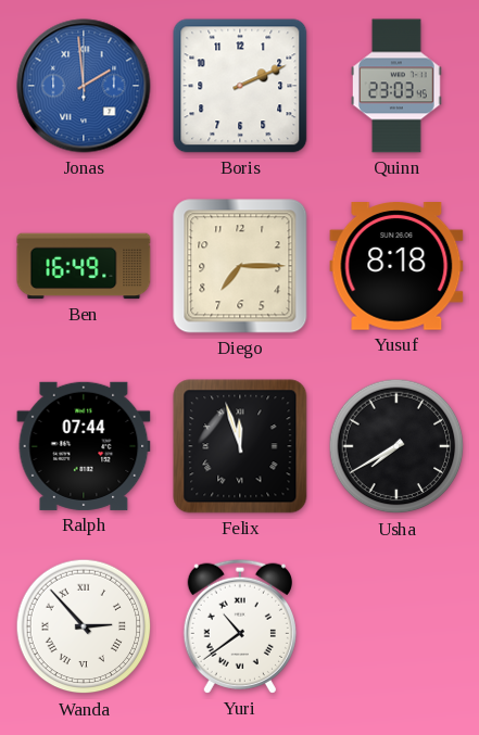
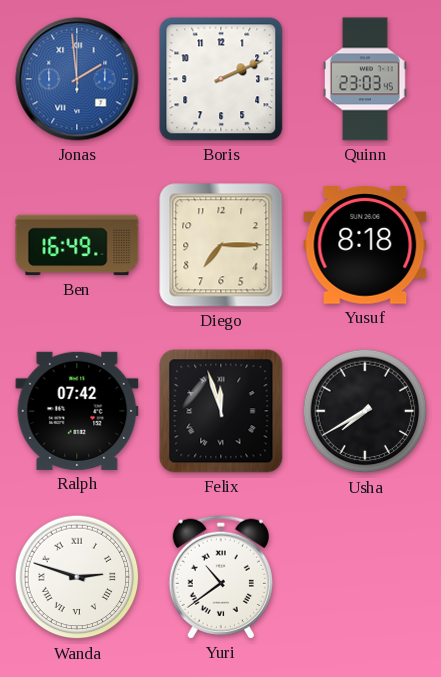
Ralph: 07:44 -> 07:42 (77, 411)
Wanda: 2:53 -> 2:48 (77, 577)
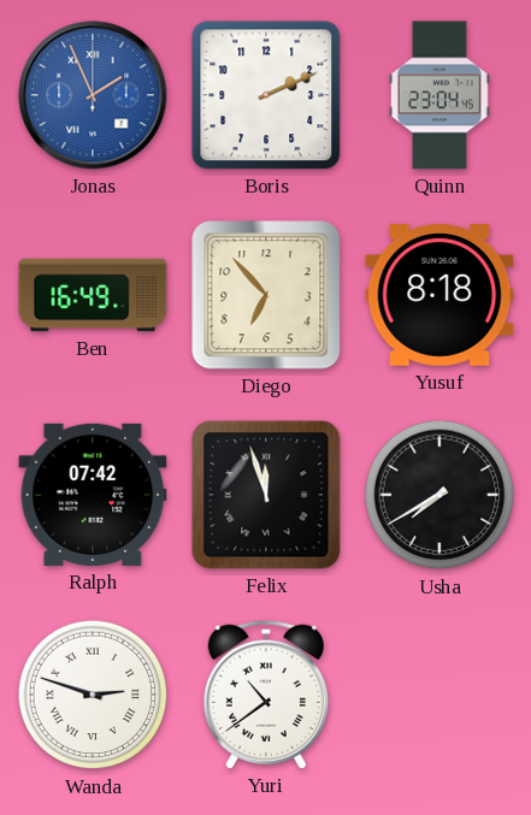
Jonas: 1:59 -> 1:56 (93, 95)
Quinn: 23:03 -> 23:04 (441, 95)
Diego: 7:15 -> 6:53 (266, 295)
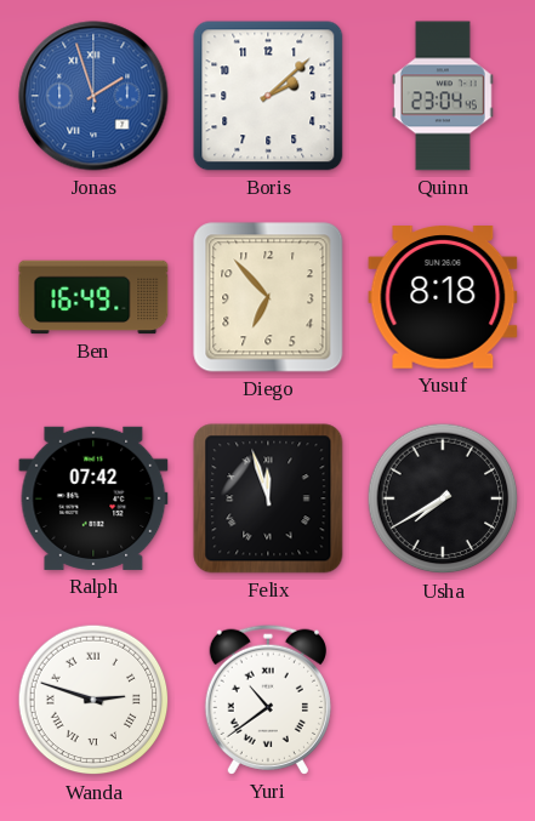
Jonas: 1:56 -> 1:57 (93, 96)
Boris: 2:11 -> 2:08 (268, 96)
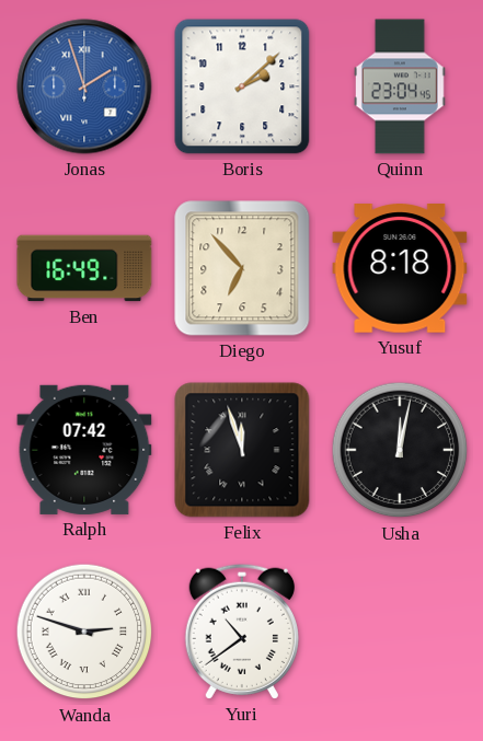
Usha: 7:40 -> 12:02 (400, 450)
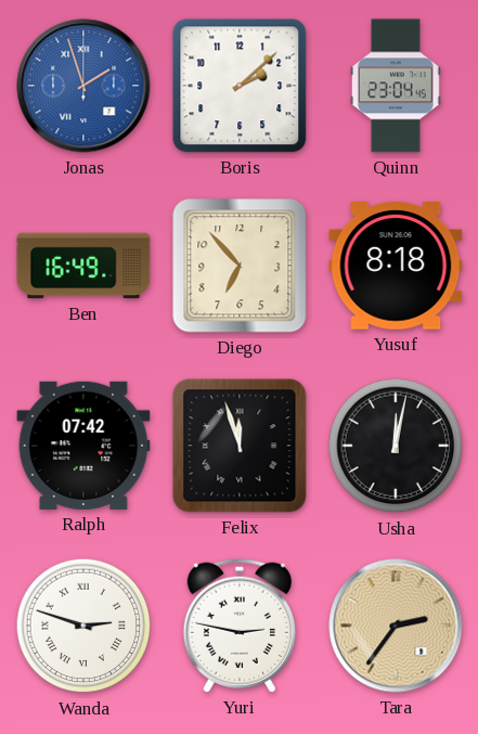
Yuri: 10:39 -> 2:47 (240, 626)
Tara: none -> 2:36 (396, 626)
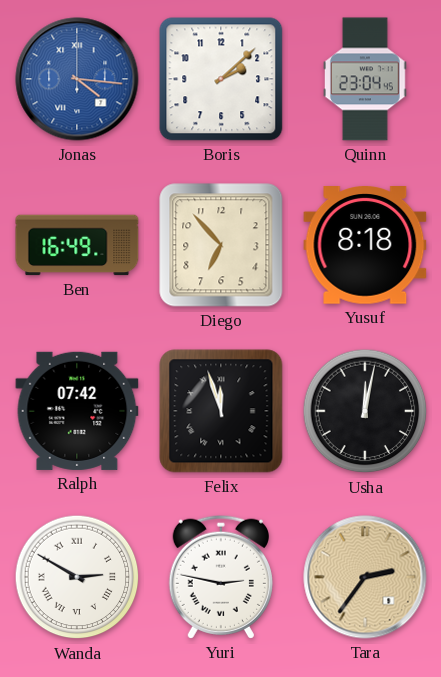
Jonas: 1:57 -> 4:16 (77, 79)
Wanda: 2:48 -> 2:50 (77, 577)
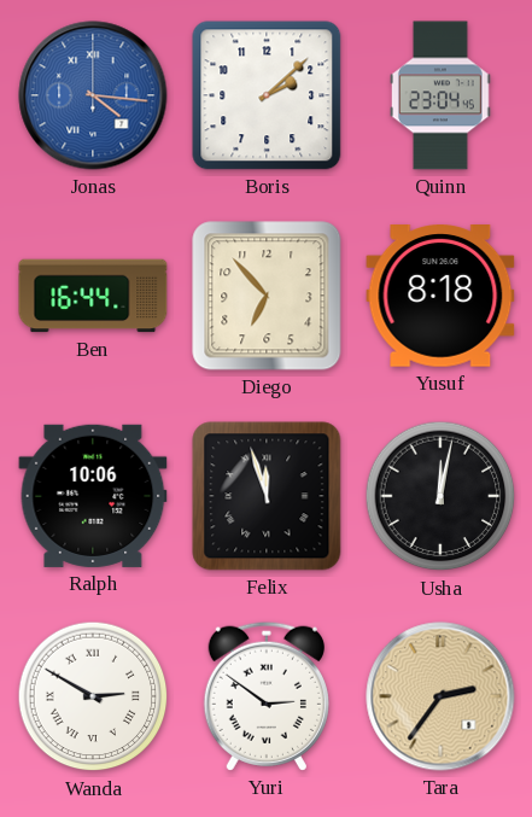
Ben: 16:49 -> 16:44 (93, 296)
Ralph: 07:42 -> 10:06 (93, 496)
Yuri: 2:47 -> 2:51 (267, 696)
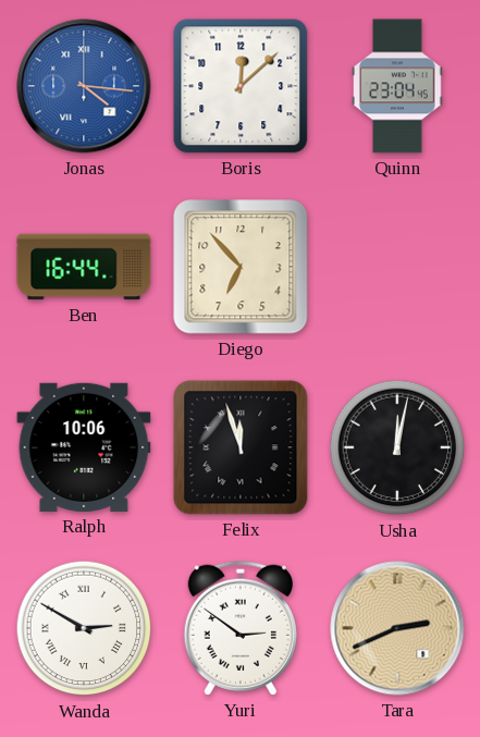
Boris: 2:08 -> 12:08 (241, 86)
Yusuf: 8:18 -> none (440, 297)
Tara: 2:36 -> 2:41 (397, 628)
